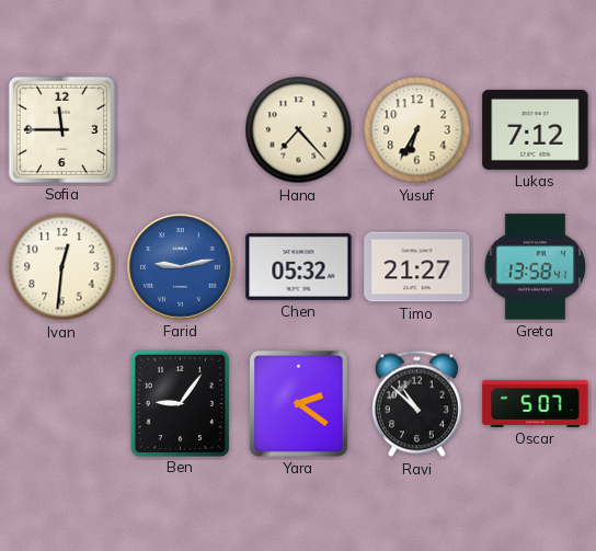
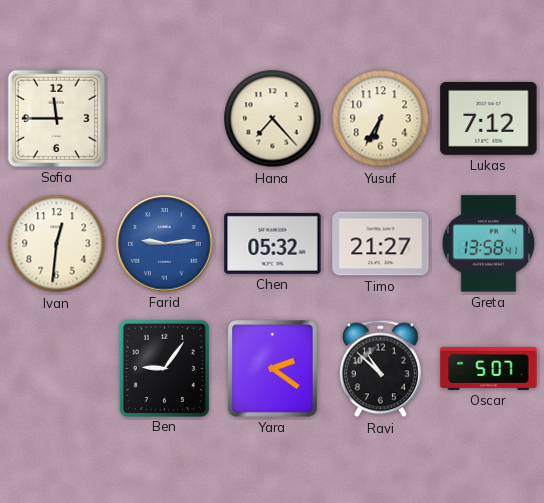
Farid: 9:13 -> 9:14 (165, 244)
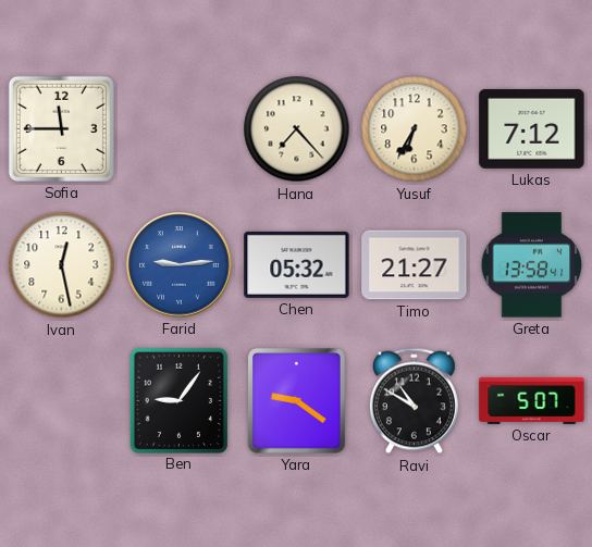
Ivan: 12:31 -> 12:28 (62, 265)
Yara: 2:21 -> 9:21 (297, 401)
Ravi: 10:52 -> 10:50 (414, 401)
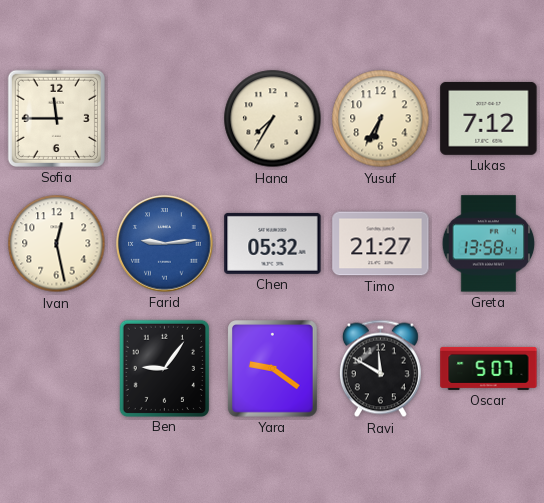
Hana: 7:23 -> 7:35 (273, 119)
Ravi: 10:50 -> 11:50 (380, 369)
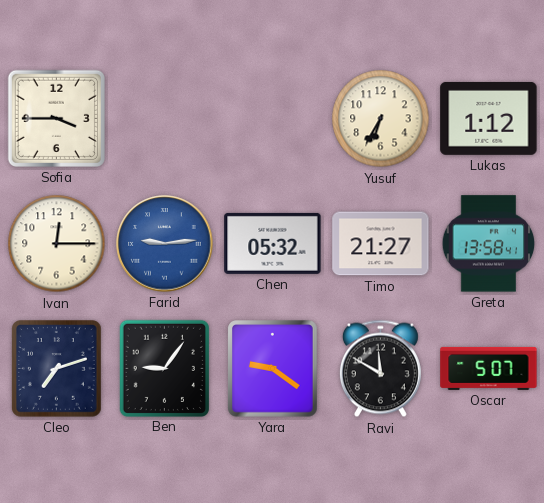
Sofia: 11:45 -> 3:45 (56, 118)
Hana: 7:35 -> none (273, 119)
Lukas: 7:12 -> 1:12 (489, 118)
Ivan: 12:28 -> 12:15 (57, 244)
Cleo: none -> 7:12 (57, 369)
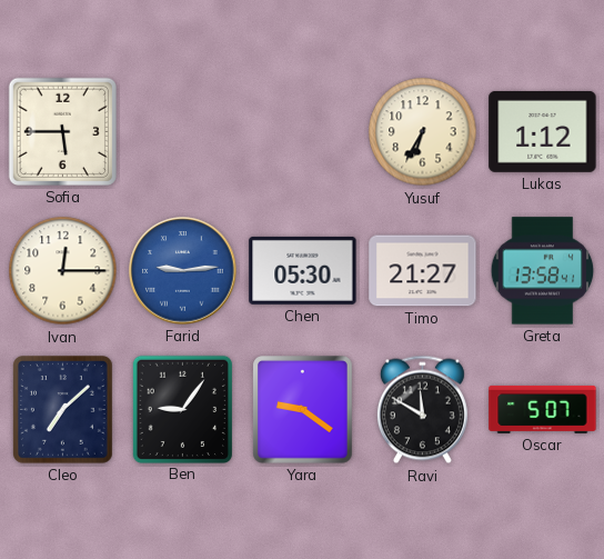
Sofia: 3:45 -> 5:45 (62, 131)
Chen: 05:32 -> 05:30 (303, 270)
Cleo: 7:12 -> 7:08 (63, 410)
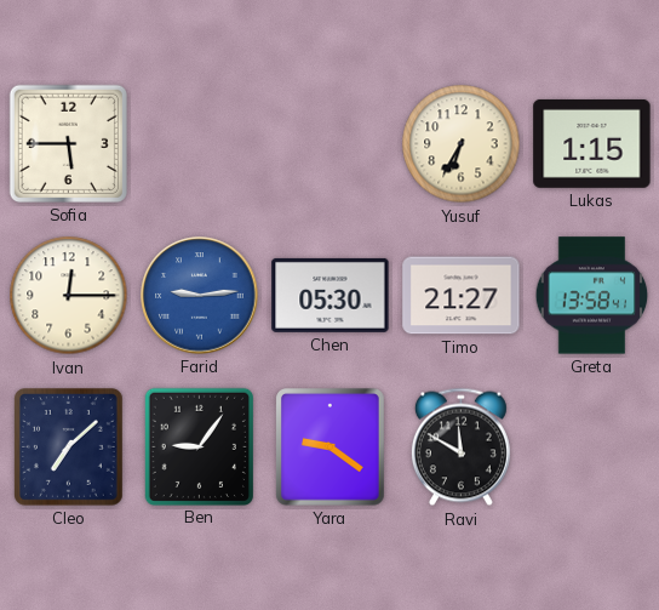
Lukas: 1:12 -> 1:15 (592, 143)
Oscar: 5:07 -> none (543, 409)
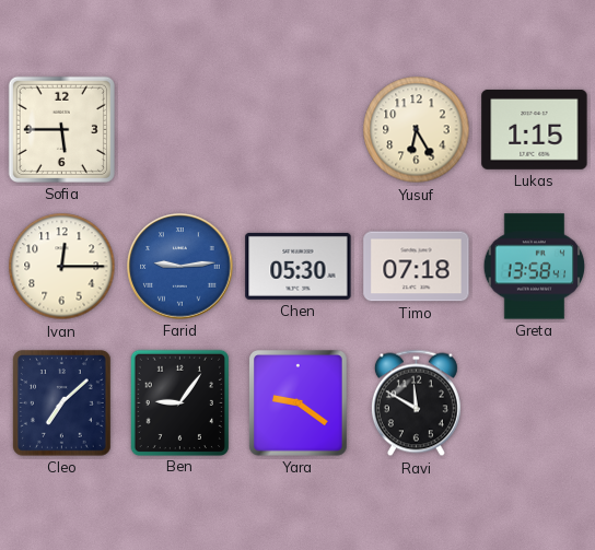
Yusuf: 6:35 -> 6:25 (417, 130)
Timo: 21:27 -> 07:18 (417, 267)
